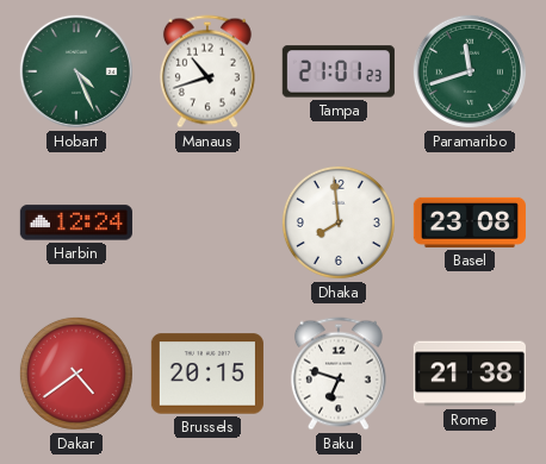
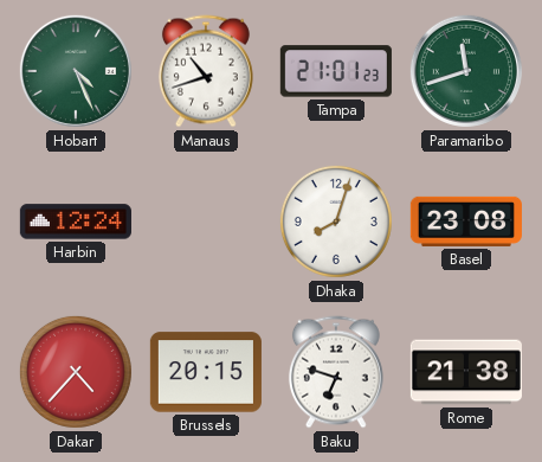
Dhaka: 7:59 -> 8:03 (336, 222)
Dakar: 4:39 -> 4:37 (76, 372)
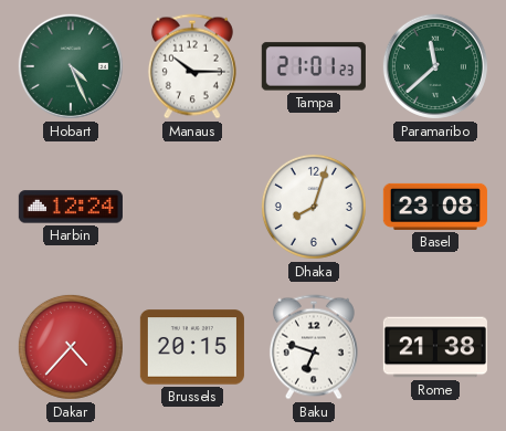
Manaus: 10:42 -> 10:15 (192, 66)
Paramaribo: 11:42 -> 11:38 (435, 66)
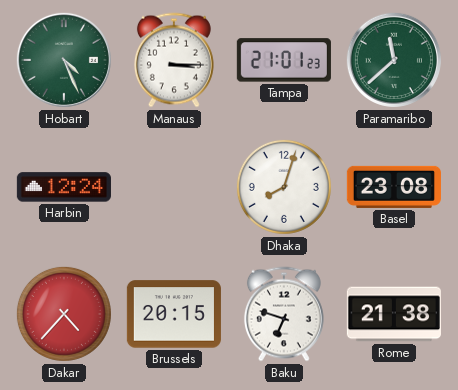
Manaus: 10:15 -> 3:15 (174, 60)
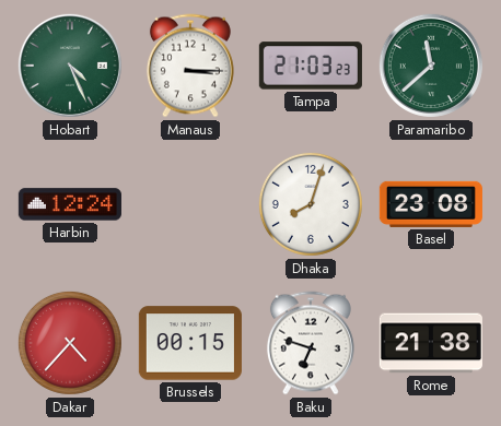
Tampa: 21:01 -> 21:03 (311, 66)
Brussels: 20:15 -> 00:15 (190, 343)
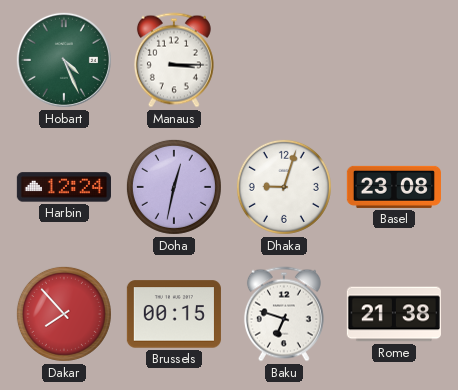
Tampa: 21:03 -> none (311, 66)
Paramaribo: 11:38 -> none (431, 66)
Doha: none -> 12:32 (174, 187)
Dhaka: 8:03 -> 9:03 (284, 187)
Dakar: 4:37 -> 7:53 (64, 314)
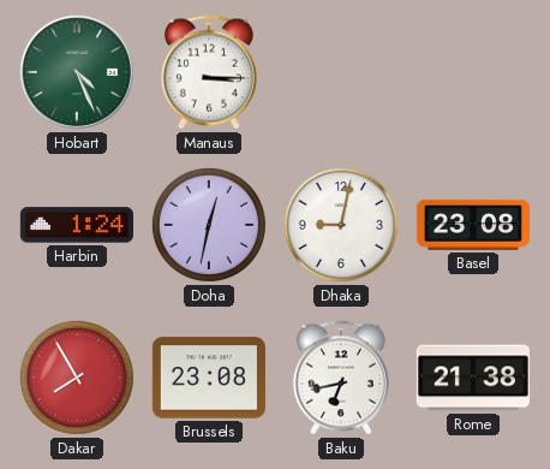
Harbin: 12:24 -> 1:24 (77, 225)
Dhaka: 9:03 -> 9:02 (341, 225)
Dakar: 7:53 -> 7:55 (77, 378)
Brussels: 00:15 -> 23:08 (209, 378)
Baku: 6:48 -> 6:43 (341, 378)
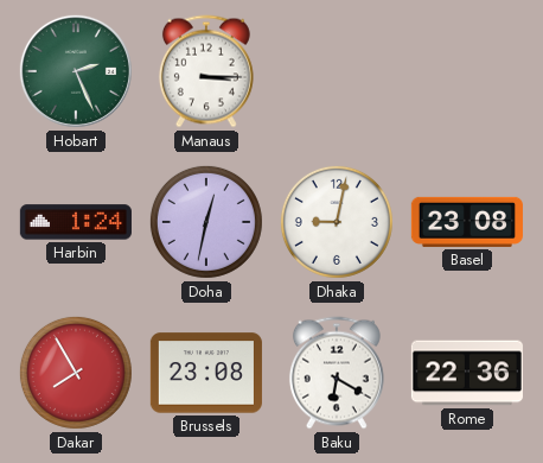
Hobart: 4:26 -> 2:26 (76, 71)
Baku: 6:43 -> 6:20 (337, 373)
Rome: 21:38 -> 22:36 (467, 373)
